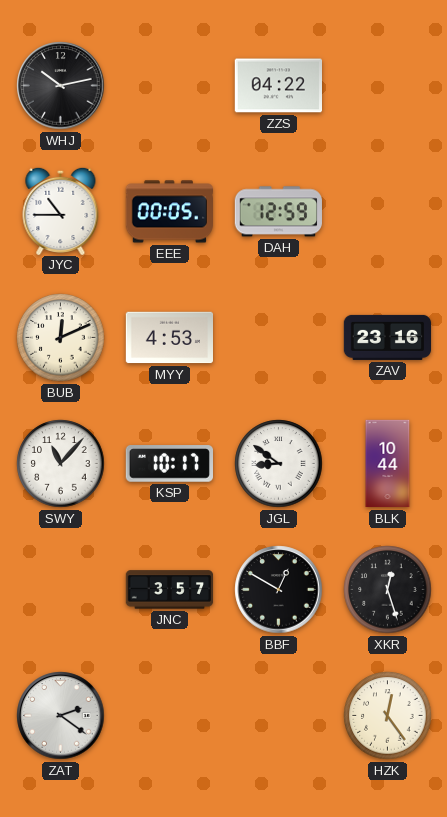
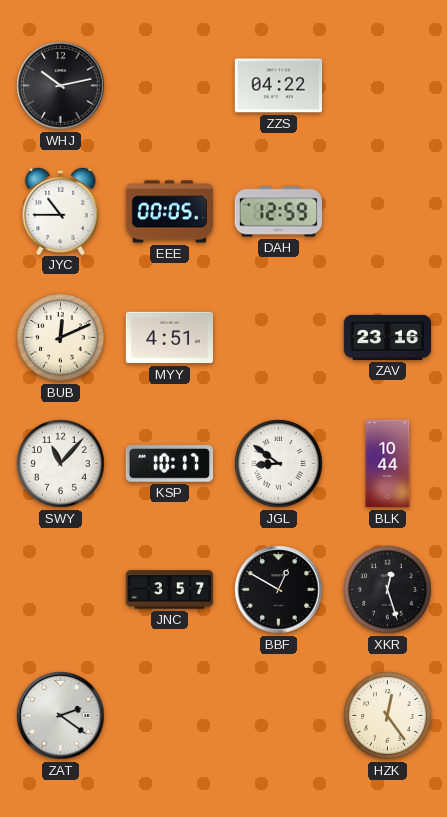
MYY: 4:53 -> 4:51 (169, 338)
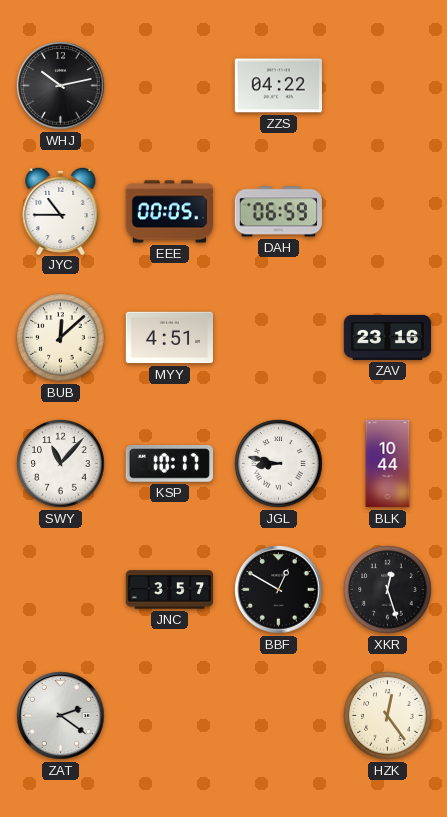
DAH: 12:59 -> 06:59 (278, 212)
BUB: 12:11 -> 12:08 (61, 338)
JGL: 8:51 -> 8:47 (279, 464)
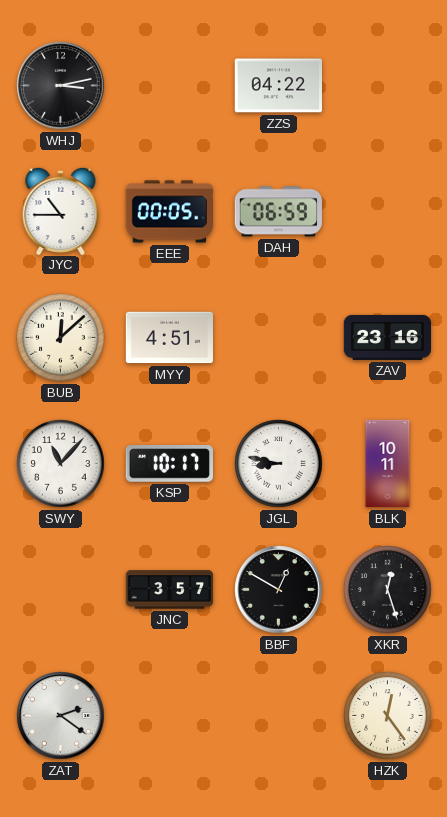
WHJ: 10:13 -> 3:13 (61, 86)
BLK: 10:44 -> 10:11 (388, 464)
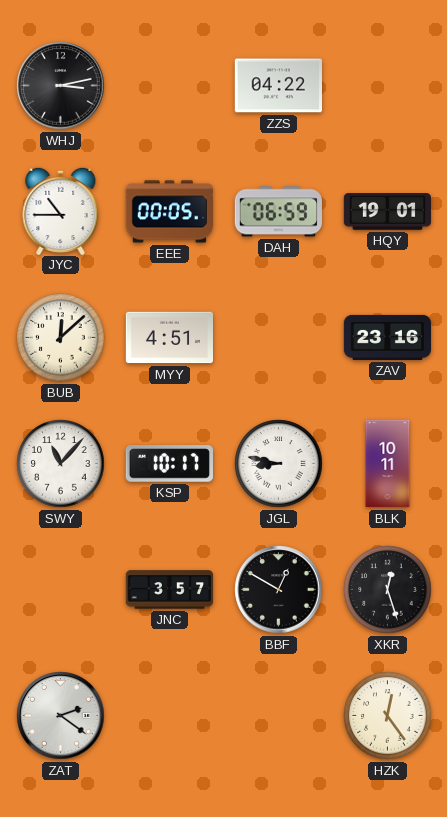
HQY: none -> 19:01 (388, 212)
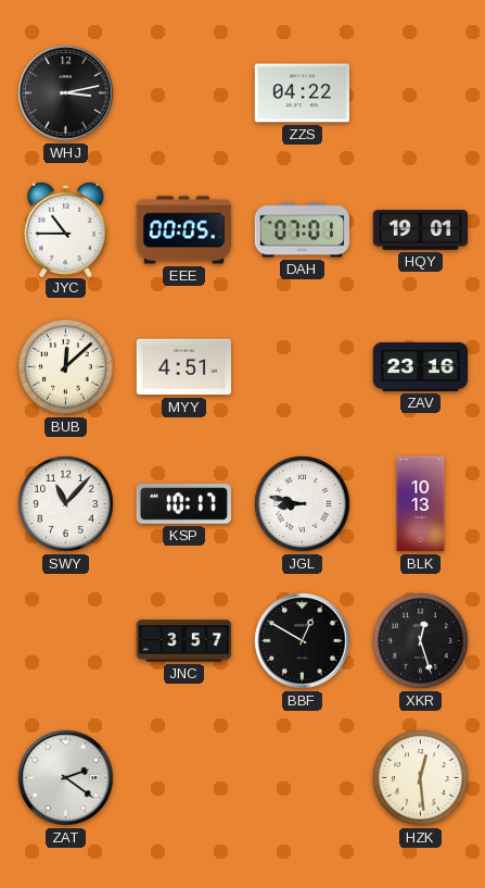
DAH: 06:59 -> 07:01 (302, 230)
BLK: 10:11 -> 10:13 (421, 504)
HZK: 12:24 -> 12:29 (421, 778)
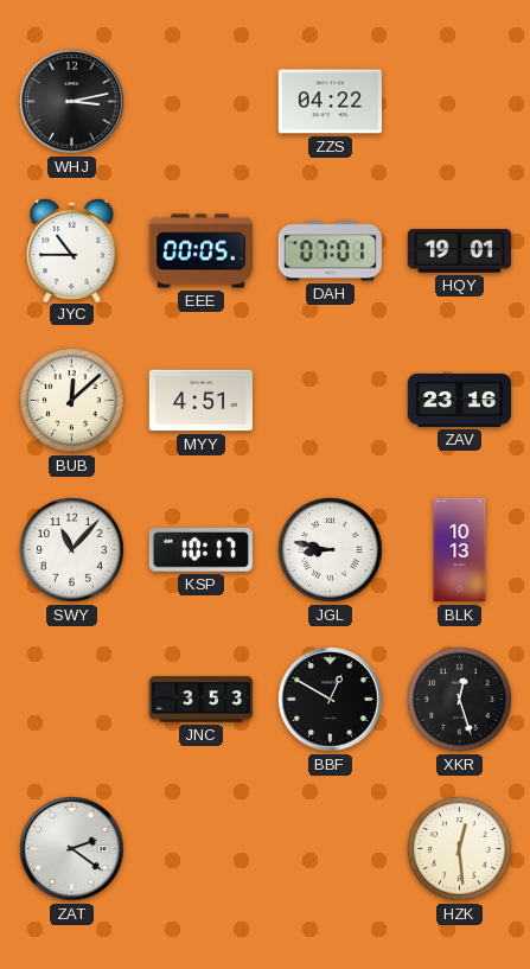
JNC: 3:57 -> 3:53 (202, 700)
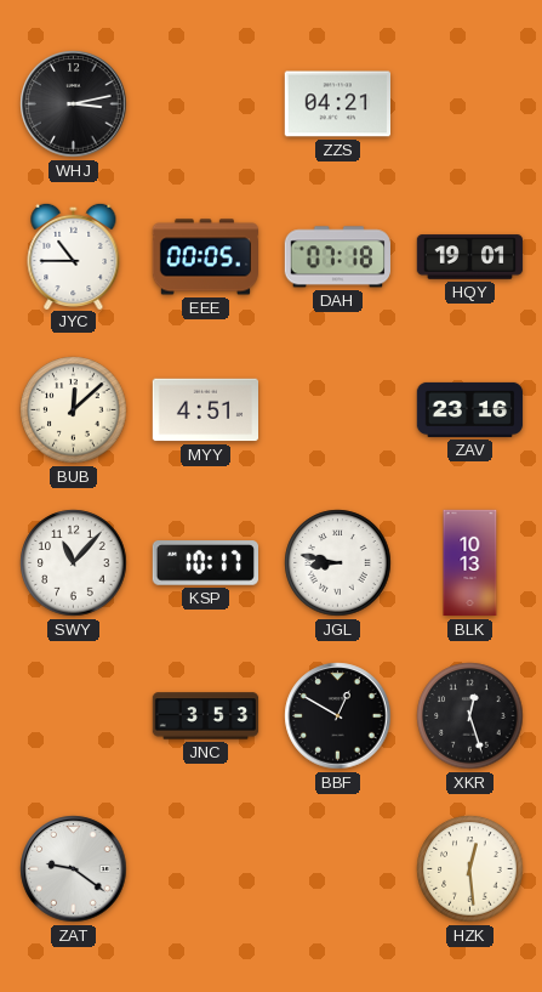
ZZS: 04:22 -> 04:21 (337, 104)
DAH: 07:01 -> 07:18 (337, 257)
ZAT: 2:21 -> 9:21 (74, 869)
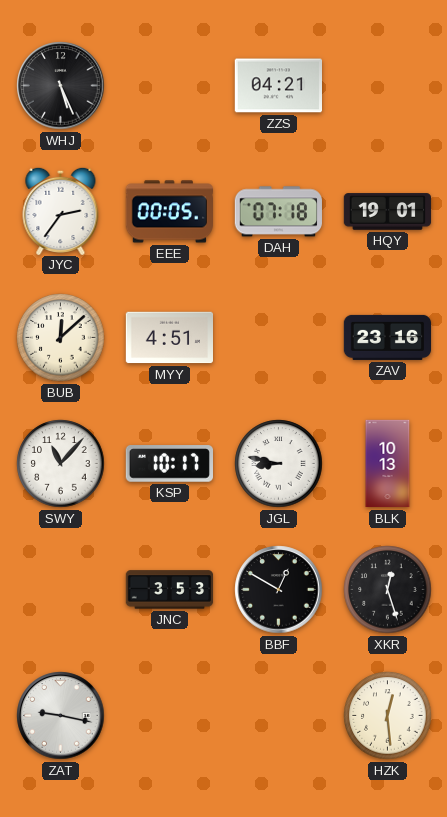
WHJ: 3:13 -> 5:26 (61, 86)
JYC: 10:45 -> 2:36 (61, 210)
ZAT: 9:21 -> 9:17 (61, 716)
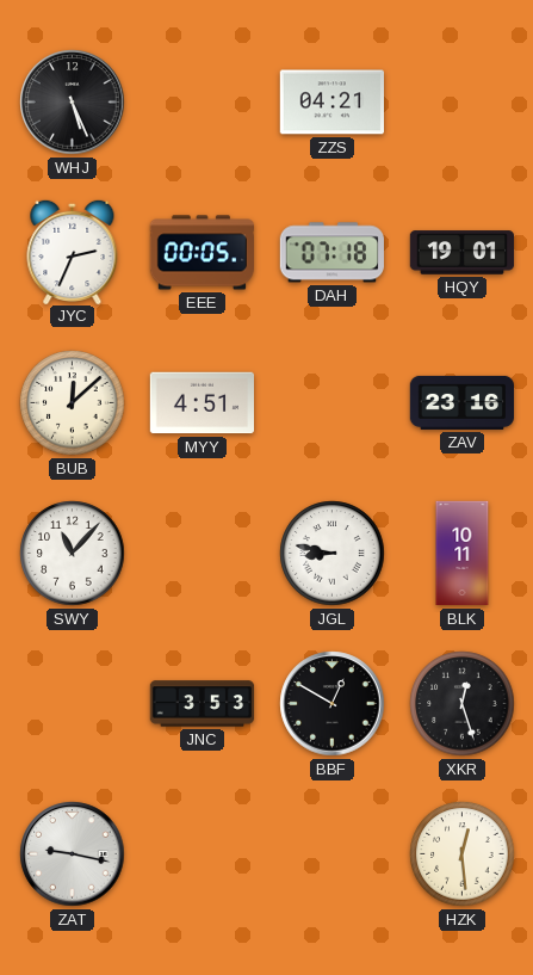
JYC: 2:36 -> 2:34 (73, 251)
KSP: 10:17 -> none (169, 464)
BLK: 10:13 -> 10:11 (463, 554)
